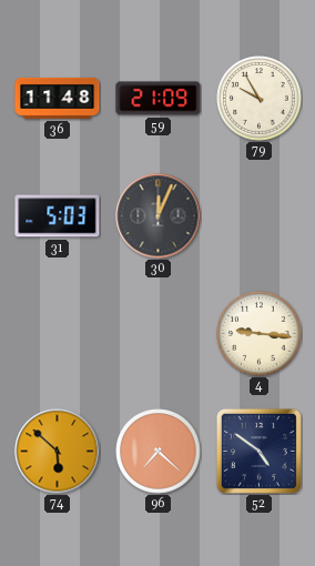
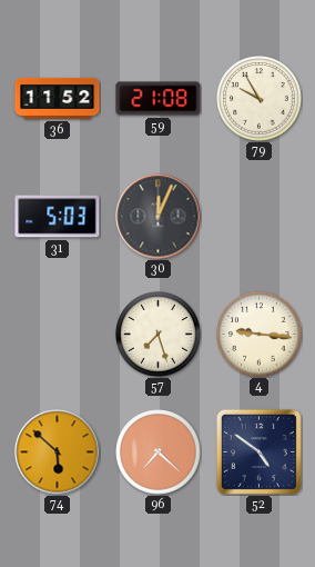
36: 11:48 -> 11:52 (58, 98)
59: 21:09 -> 21:08 (159, 99)
57: none -> 7:27 (159, 335)
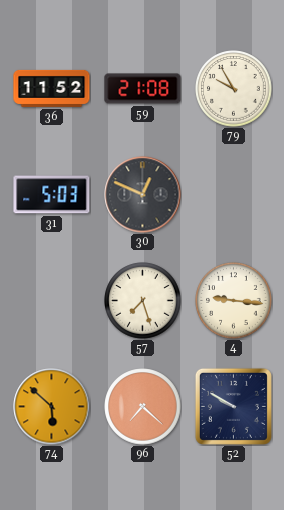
30: 12:04 -> 12:49 (143, 195)
52: 4:51 -> 9:50 (233, 406)
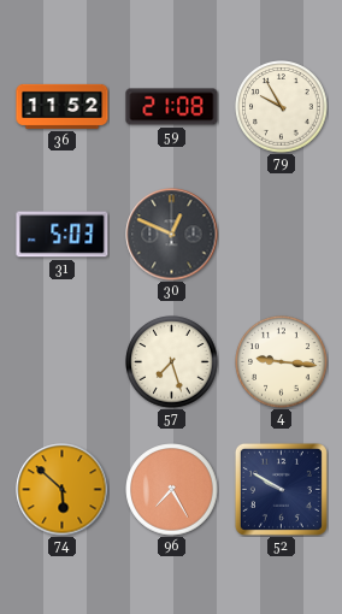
96: 7:22 -> 7:25 (172, 490)
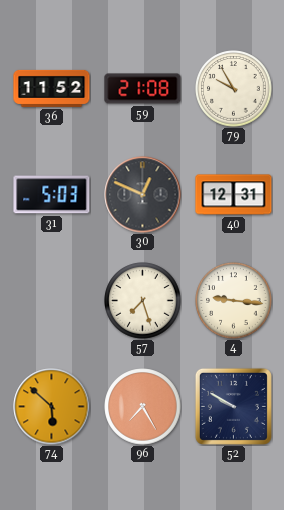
40: none -> 12:31 (234, 195)
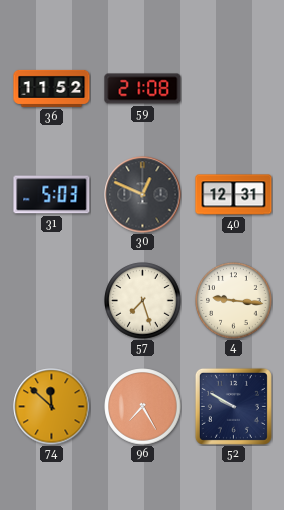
79: 9:55 -> none (234, 89)
74: 5:52 -> 11:52 (52, 407)
